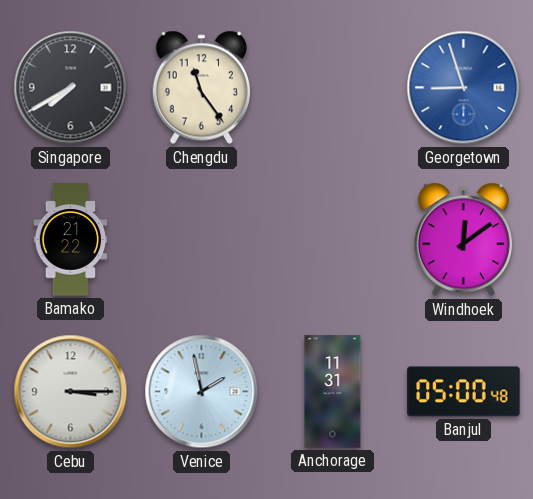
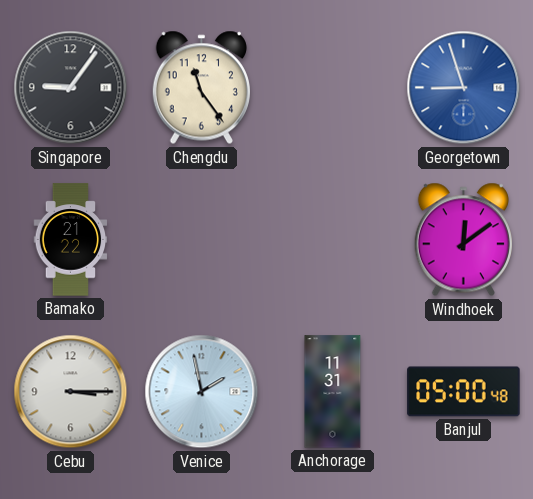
Singapore: 7:40 -> 9:06 (71, 88)
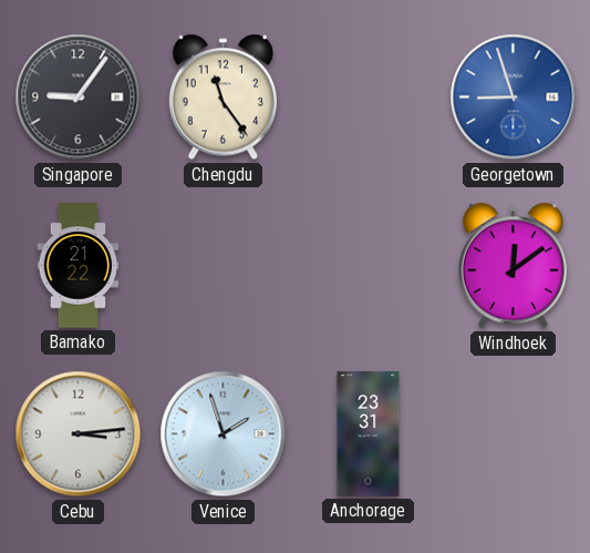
Cebu: 3:15 -> 3:14 (79, 434)
Venice: 1:58 -> 1:57 (224, 434)
Anchorage: 11:31 -> 23:31 (369, 434)
Banjul: 05:00 -> none (464, 392)
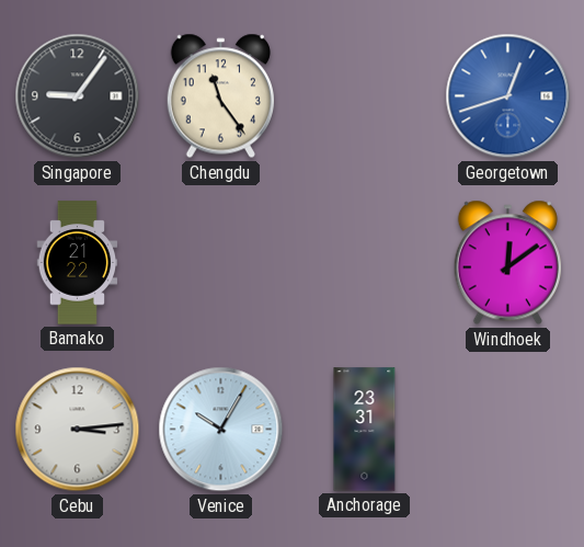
Georgetown: 8:57 -> 12:42 (508, 96)
Venice: 1:57 -> 10:05 (221, 430)
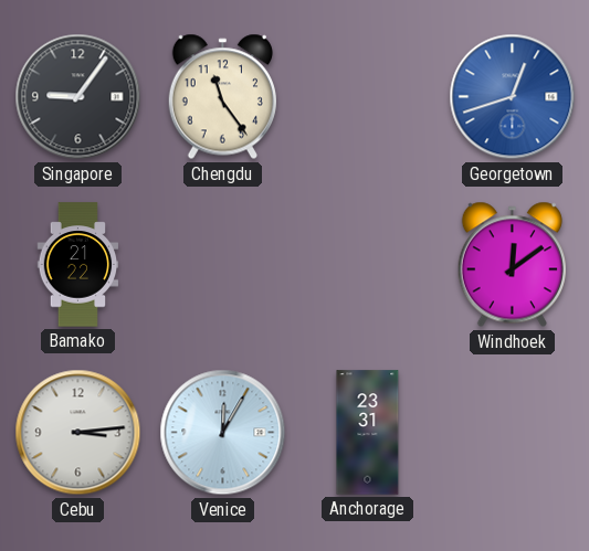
Venice: 10:05 -> 12:05 (223, 433)
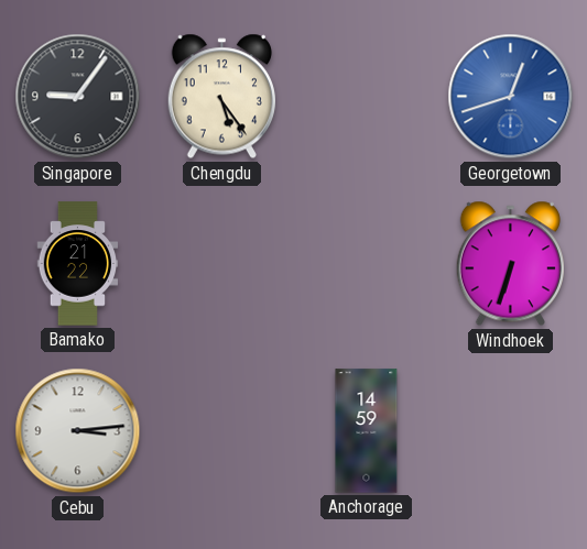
Chengdu: 11:24 -> 5:24 (221, 97)
Windhoek: 12:09 -> 6:33 (510, 264)
Venice: 12:05 -> none (223, 433)
Anchorage: 23:31 -> 14:59 (367, 431)
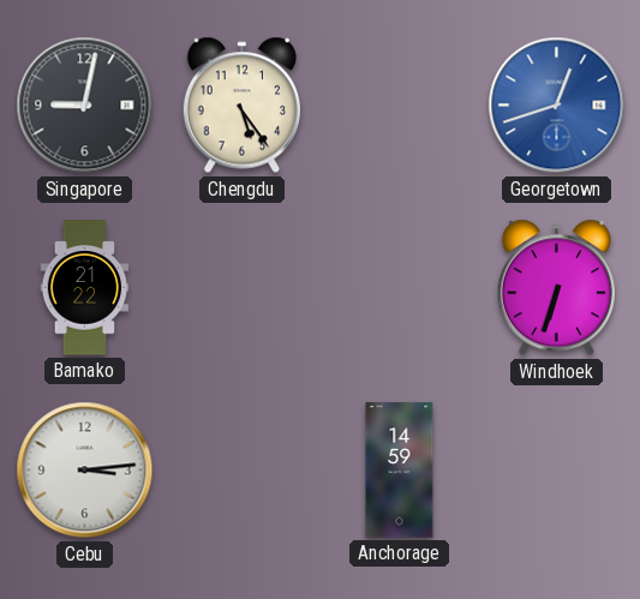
Singapore: 9:06 -> 9:02 (85, 106)
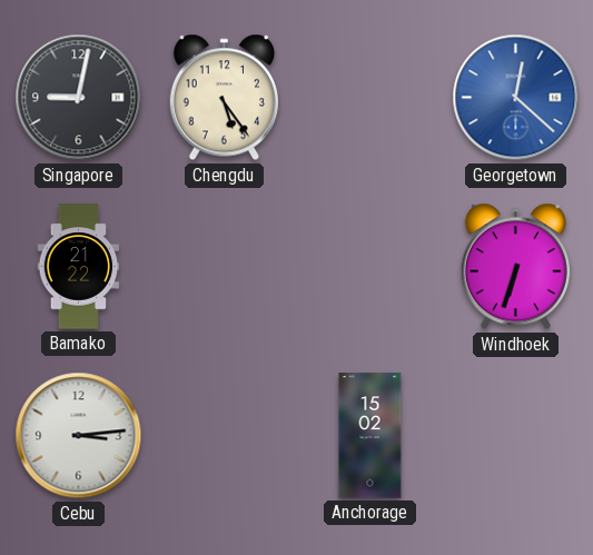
Georgetown: 12:42 -> 12:22 (516, 98)
Anchorage: 14:59 -> 15:02 (370, 436)
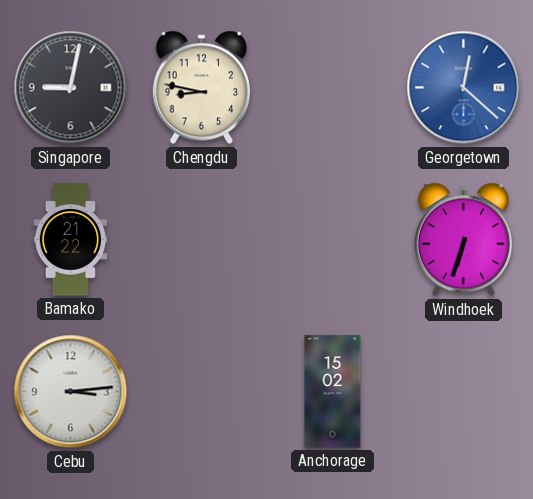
Chengdu: 5:24 -> 8:47 (201, 88)
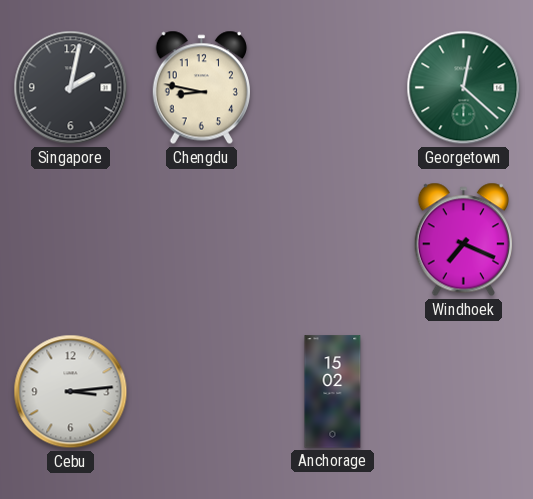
Singapore: 9:02 -> 2:02 (71, 88)
Georgetown dial: blue -> green (464, 88)
Bamako: 21:22 -> none (71, 240)
Windhoek: 6:33 -> 7:19 (463, 240)
